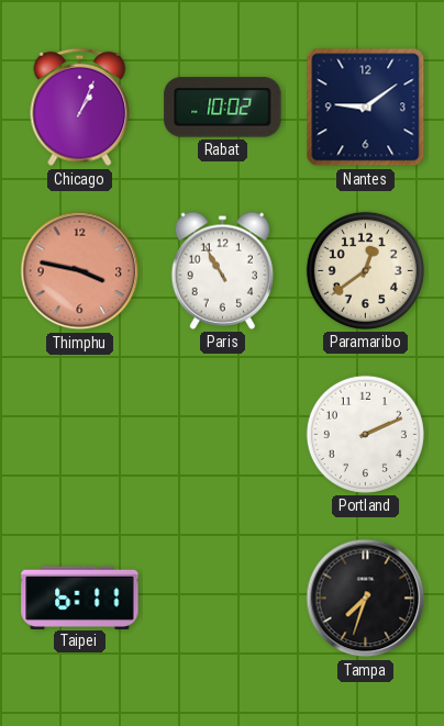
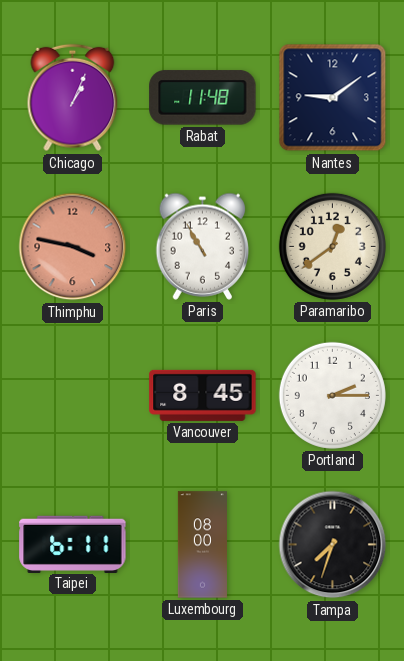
Rabat: 10:02 -> 11:48 (203, 98)
Vancouver: none -> 8:45 (203, 395)
Portland: 2:11 -> 2:15 (332, 395)
Luxembourg: none -> 08:00 (202, 545)
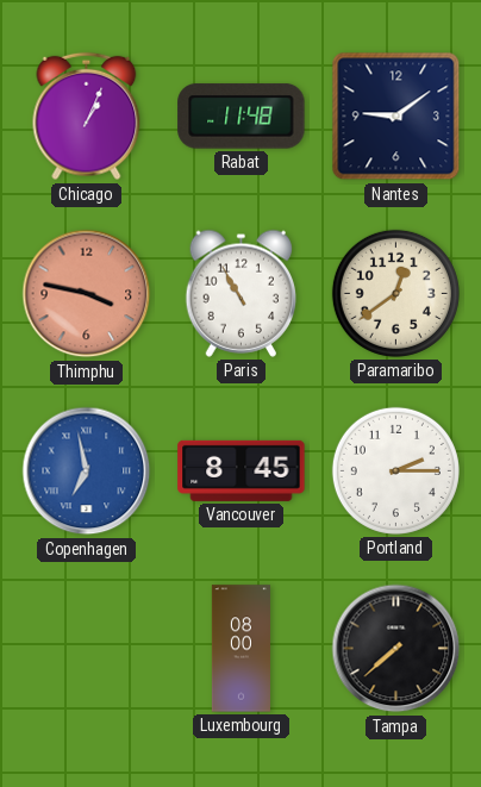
Copenhagen: none -> 6:58 (87, 471)
Taipei: 6:11 -> none (73, 544)
Tampa: 7:33 -> 7:38 (396, 649)
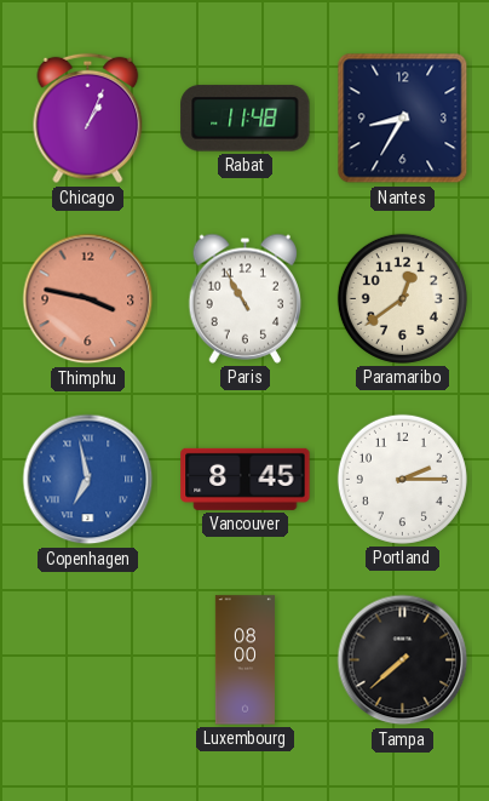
Nantes: 9:09 -> 8:35 (403, 119)
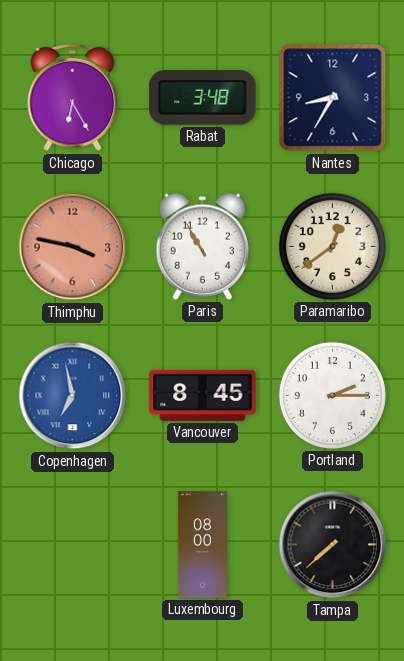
Chicago: 1:04 -> 6:25 (73, 98)
Rabat: 11:48 -> 3:48 (203, 98)
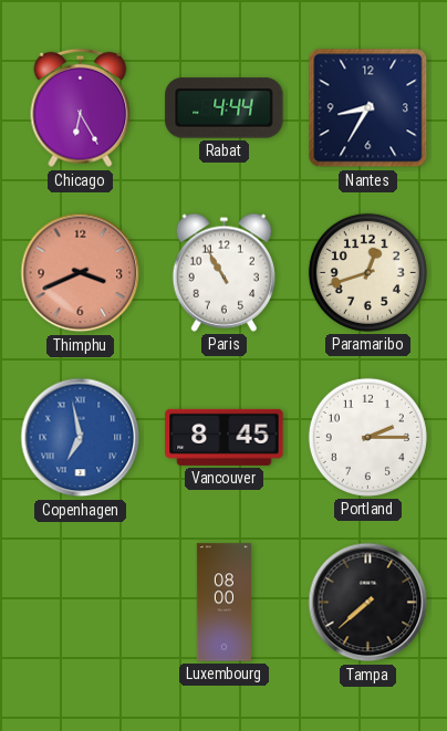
Rabat: 3:48 -> 4:44 (225, 108)
Thimphu: 3:47 -> 3:41 (81, 273)
Paramaribo: 12:39 -> 12:42 (367, 272)
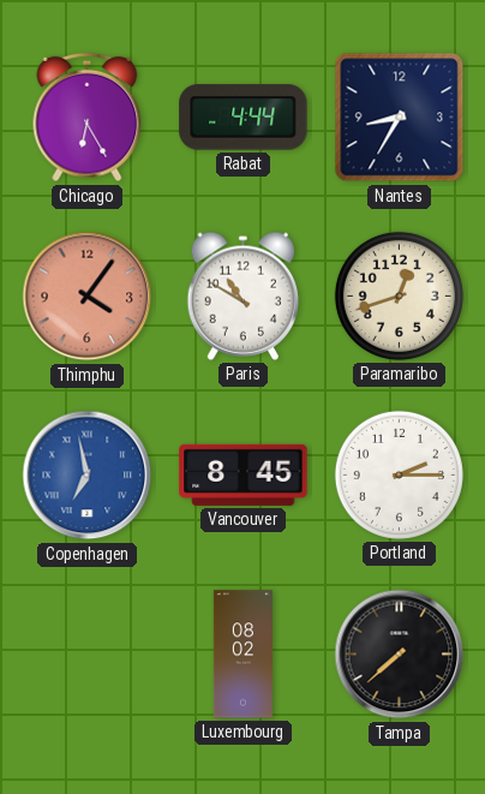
Thimphu: 3:41 -> 4:06 (88, 297)
Paris: 10:55 -> 10:50 (244, 295)
Luxembourg: 08:00 -> 08:02 (242, 655)
